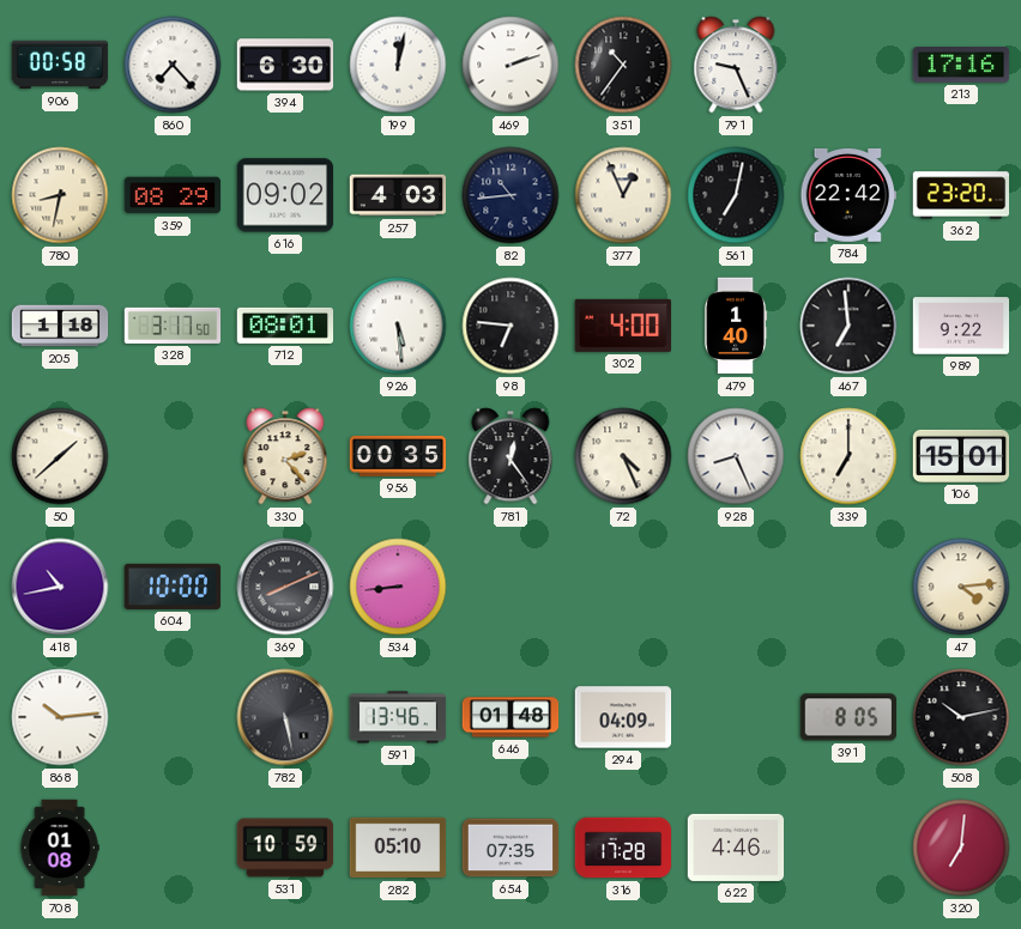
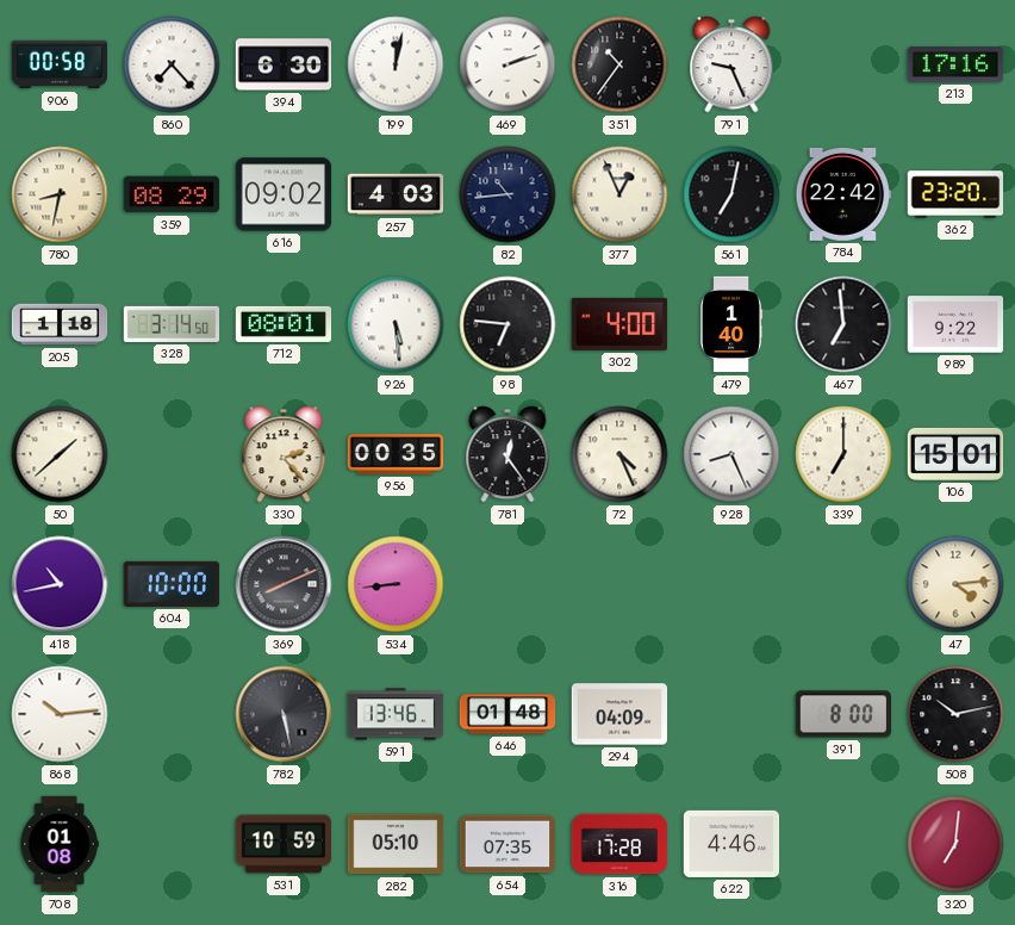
328: 3:17 -> 3:14 (172, 324)
391: 8:05 -> 8:00 (842, 714)
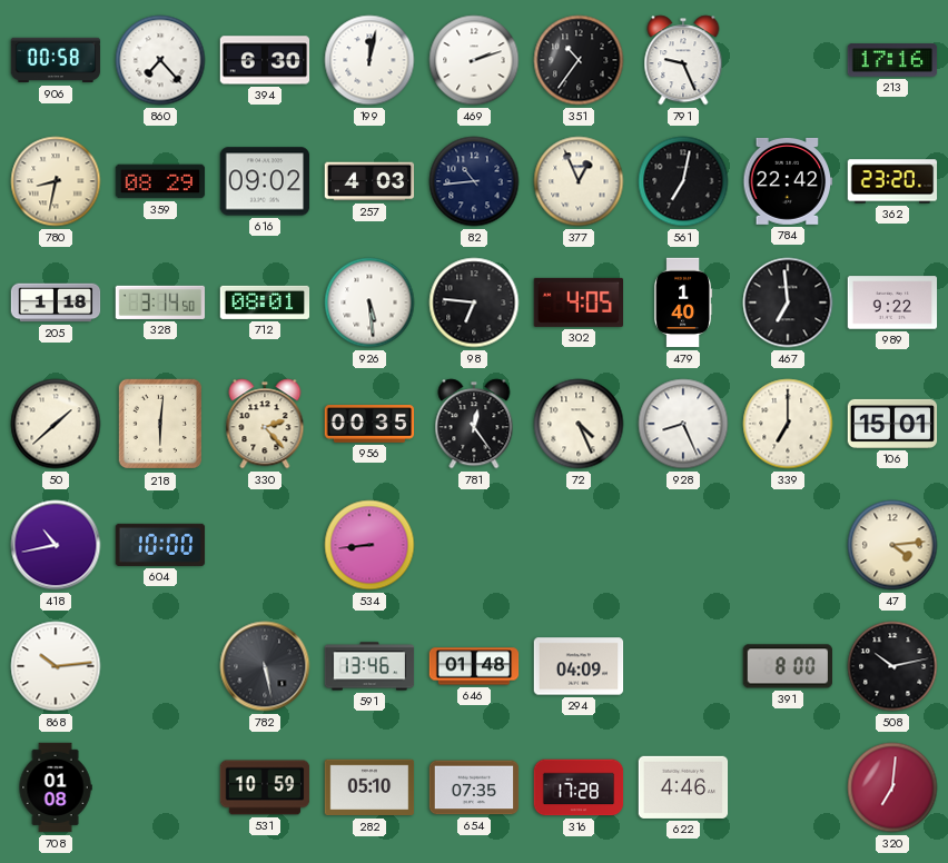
302: 4:00 -> 4:05 (577, 302)
218: none -> 6:01 (160, 424)
369: 8:11 -> none (284, 584)
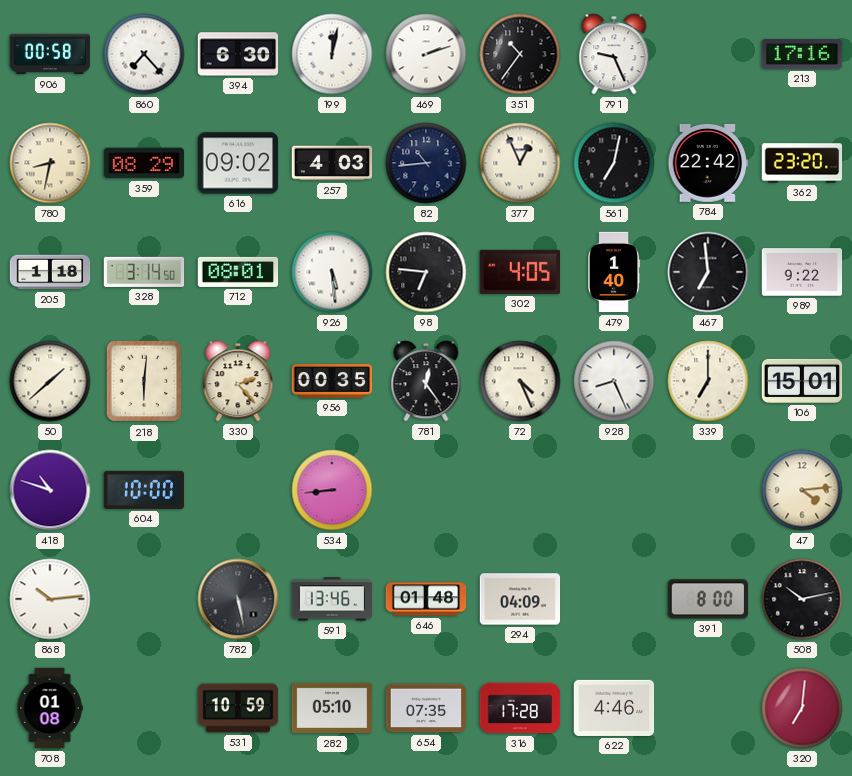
418: 10:43 -> 10:48 (50, 490)
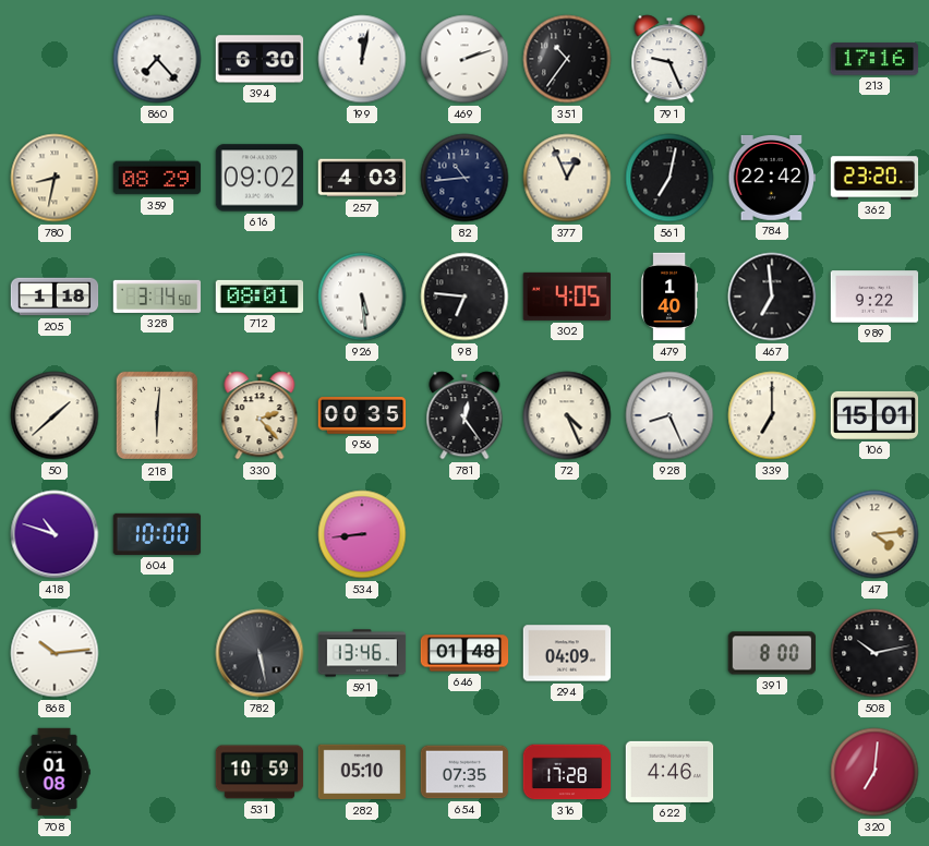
906: 00:58 -> none (50, 54)
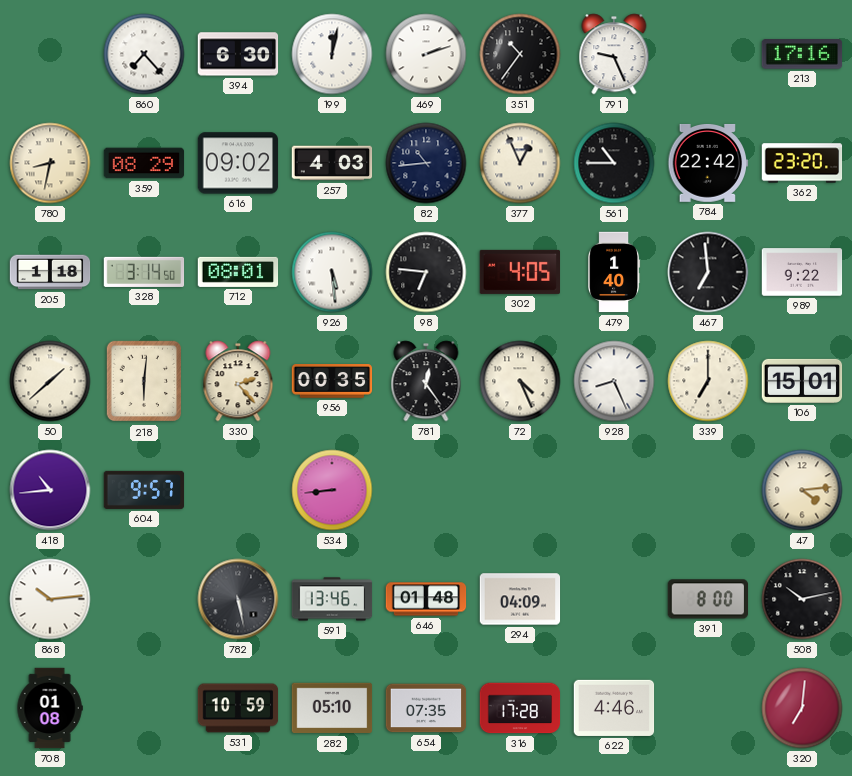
561: 7:02 -> 10:45 (614, 163)
418: 10:48 -> 10:44 (50, 490)
604: 10:00 -> 9:57 (144, 490)
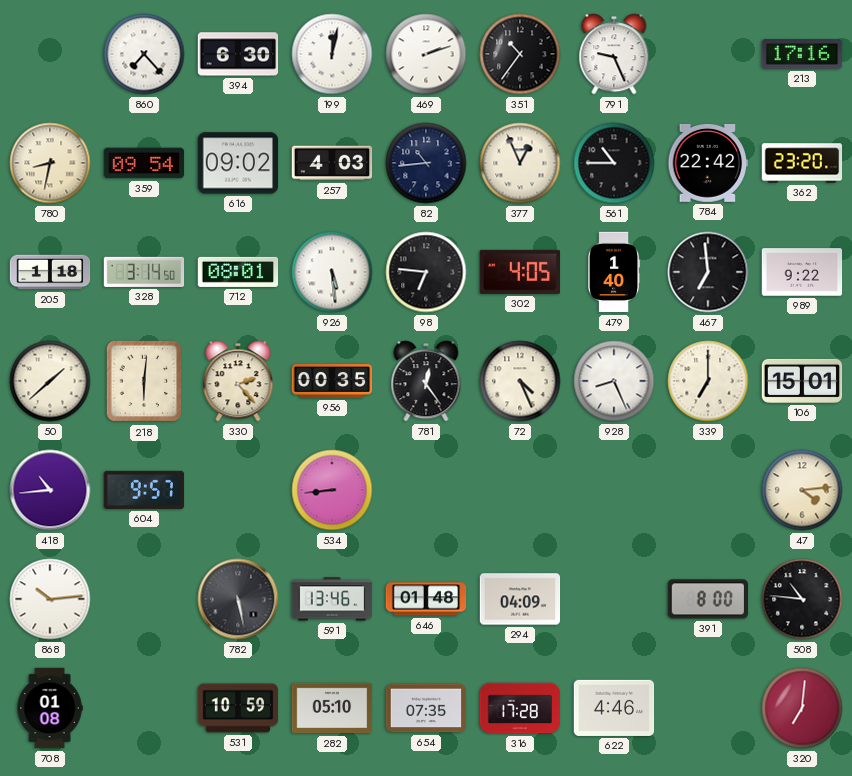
359: 08:29 -> 09:54 (144, 163)
508: 10:13 -> 10:46 (802, 599)
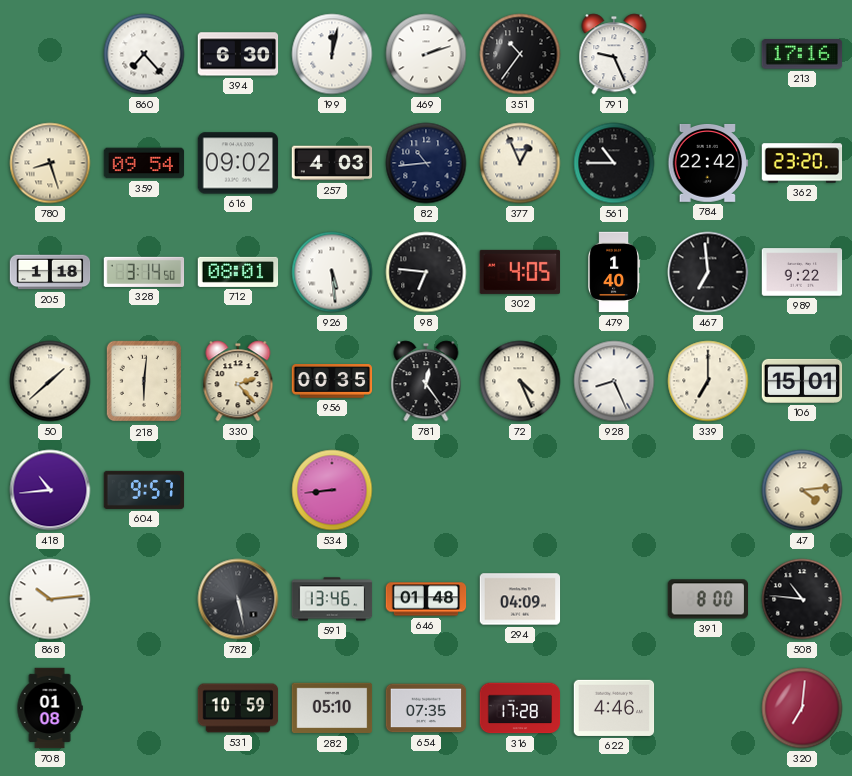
780: 8:32 -> 8:27 (50, 163)
